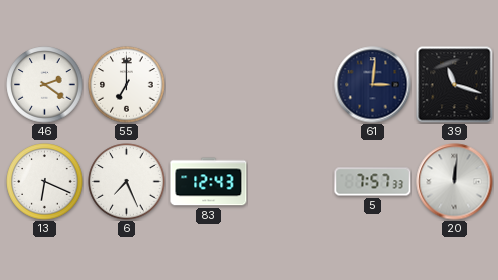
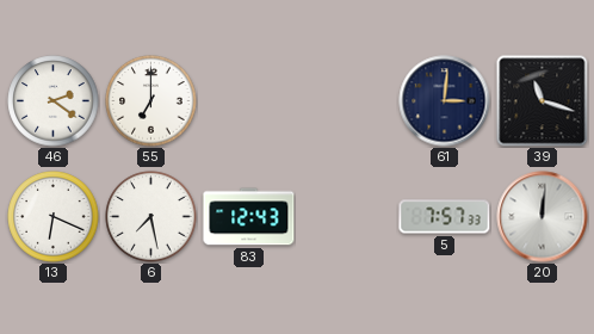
6: 7:26 -> 7:28 (151, 217)
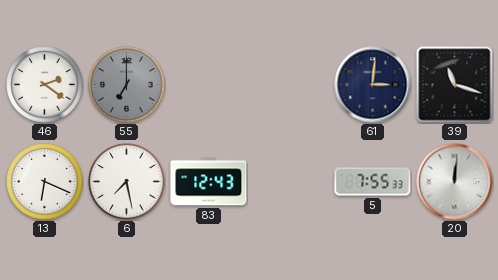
55 dial: white -> grey (127, 85)
5: 7:57 -> 7:55 (373, 182)
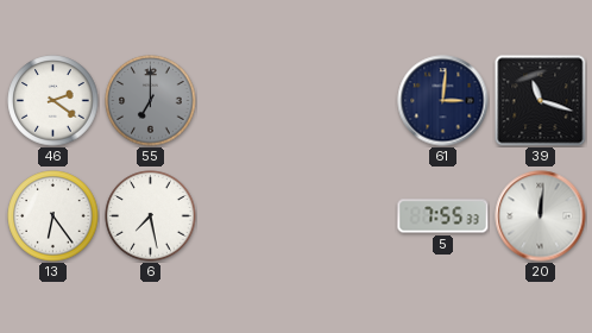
13: 6:19 -> 6:24 (53, 216)
83: 12:43 -> none (209, 182)
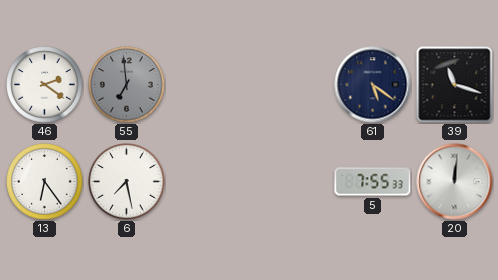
55: 7:00 -> 6:59 (127, 85)
61: 3:01 -> 5:21 (373, 85)
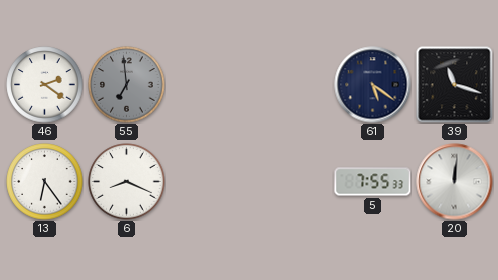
6: 7:28 -> 8:19 (127, 182)
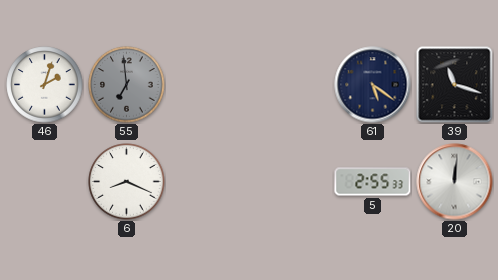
46: 2:21 -> 2:03 (45, 85)
13: 6:24 -> none (45, 182)
5: 7:55 -> 2:55 (373, 182)
